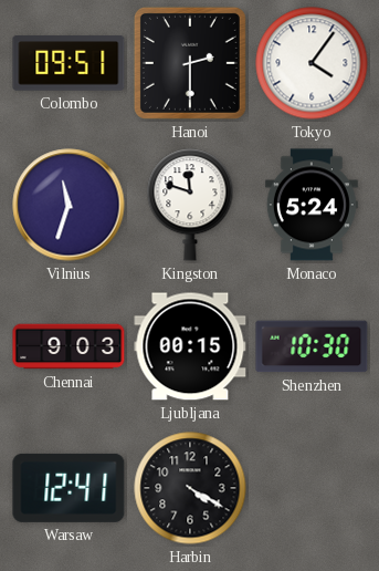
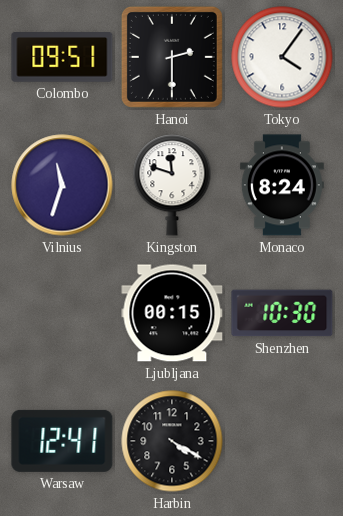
Monaco: 5:24 -> 8:24 (282, 185)
Chennai: 9:03 -> none (69, 346)
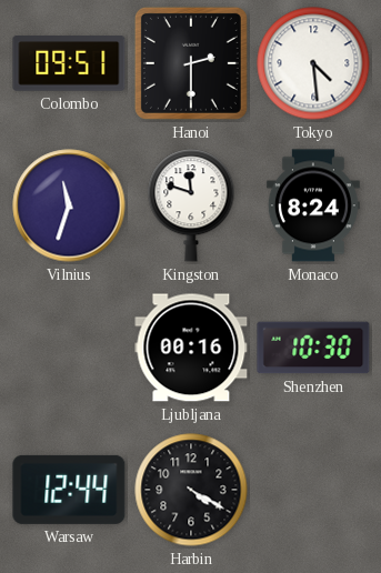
Tokyo: 4:06 -> 4:29 (313, 63)
Ljubljana: 00:15 -> 00:16 (191, 348)
Warsaw: 12:41 -> 12:44 (69, 490)
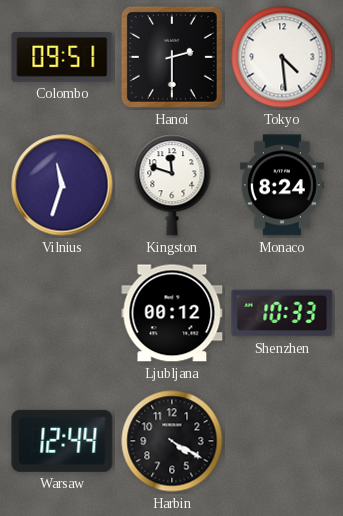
Ljubljana: 00:16 -> 00:12 (172, 313)
Shenzhen: 10:30 -> 10:33 (282, 313)
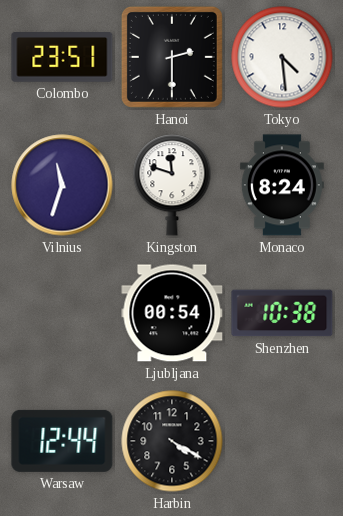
Colombo: 09:51 -> 23:51 (62, 58)
Ljubljana: 00:12 -> 00:54 (172, 313)
Shenzhen: 10:33 -> 10:38 (282, 313)
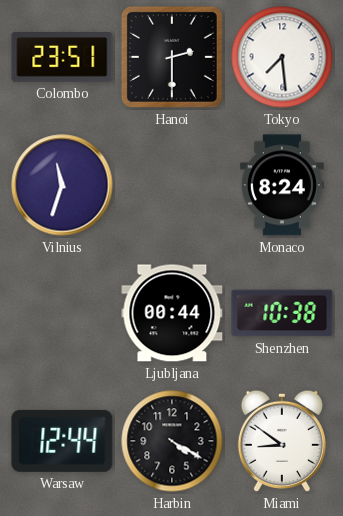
Tokyo: 4:29 -> 7:29 (282, 57)
Kingston: 11:48 -> none (172, 185)
Ljubljana: 00:54 -> 00:44 (172, 313)
Miami: none -> 8:51 (282, 441)
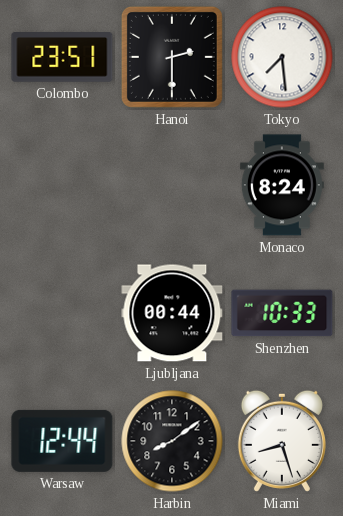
Vilnius: 11:33 -> none (62, 185)
Shenzhen: 10:38 -> 10:33 (282, 313)
Harbin: 4:20 -> 8:09 (172, 441)
Miami: 8:51 -> 8:27 (282, 441)
